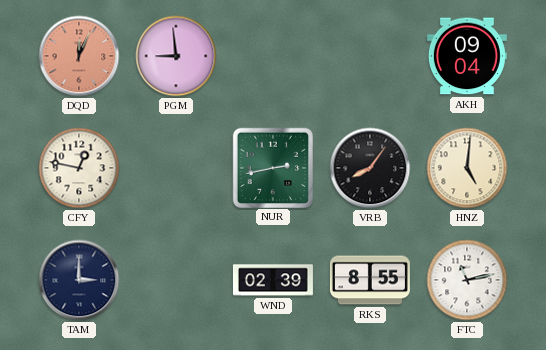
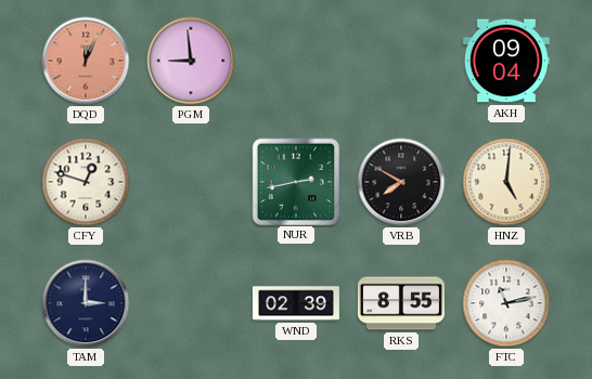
CFY: 12:47 -> 12:48 (86, 182)
VRB: 8:06 -> 7:50 (401, 182)
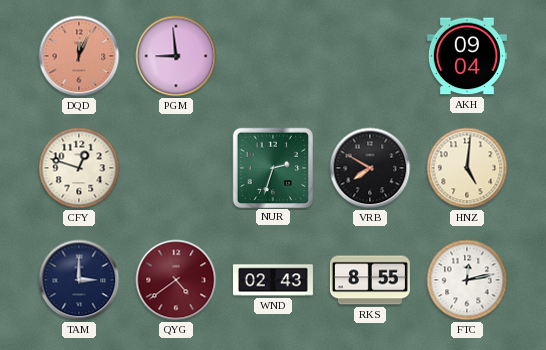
NUR: 2:43 -> 2:33 (272, 167)
QYG: none -> 4:39 (176, 280)
WND: 02:39 -> 02:43 (273, 280)
FTC: 11:13 -> 12:13 (467, 280)
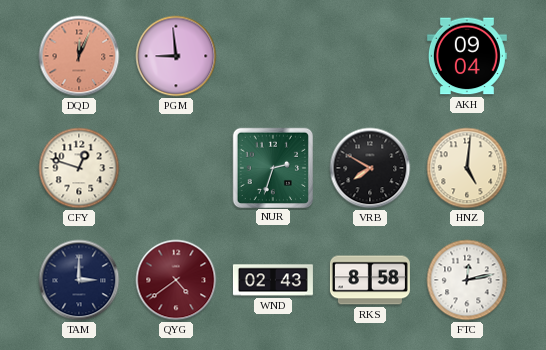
RKS: 8:55 -> 8:58 (370, 280)
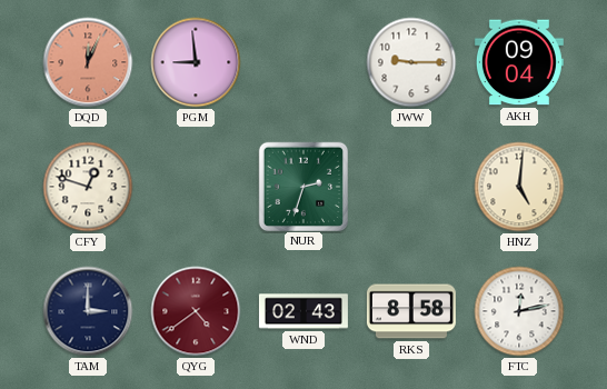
JWW: none -> 9:15 (411, 62)
VRB: 7:50 -> none (370, 168)
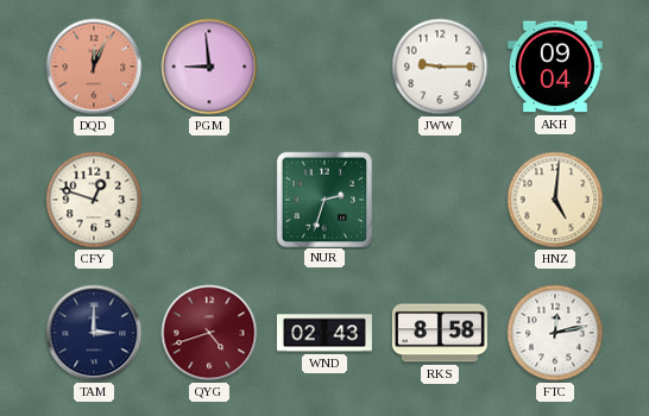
QYG: 4:39 -> 4:42 (209, 333)
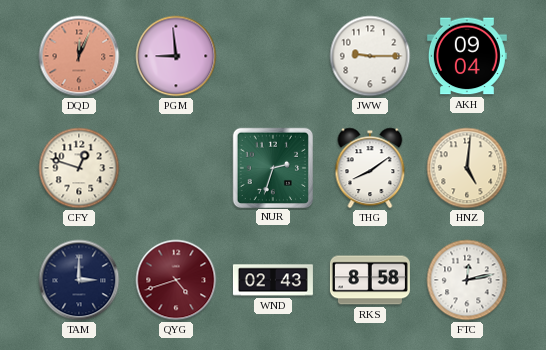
THG: none -> 8:09 (370, 168)
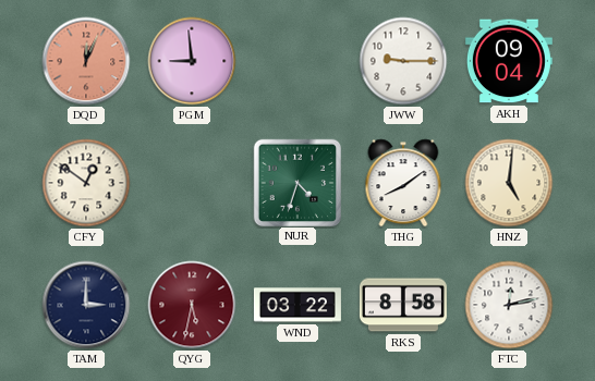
CFY: 12:48 -> 12:51 (86, 183)
NUR: 2:33 -> 4:33 (296, 182)
QYG: 4:42 -> 5:32 (192, 305)
WND: 02:43 -> 03:22 (297, 305)
